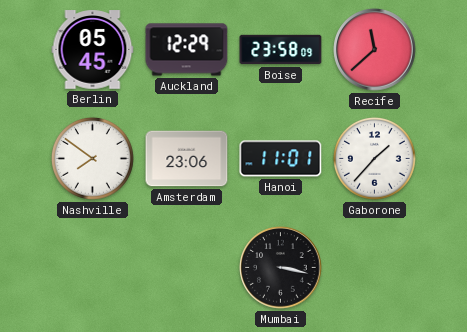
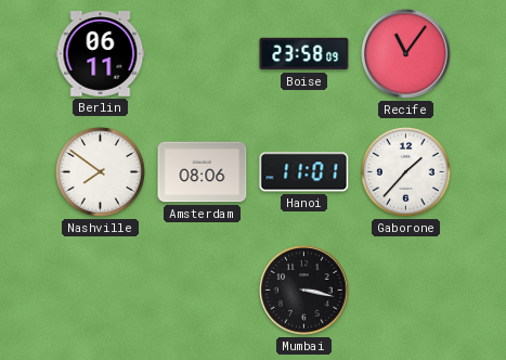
Berlin: 05:45 -> 06:11 (101, 54)
Auckland: 12:29 -> none (187, 50)
Recife: 11:38 -> 11:06 (406, 54)
Amsterdam: 23:06 -> 08:06 (203, 172)
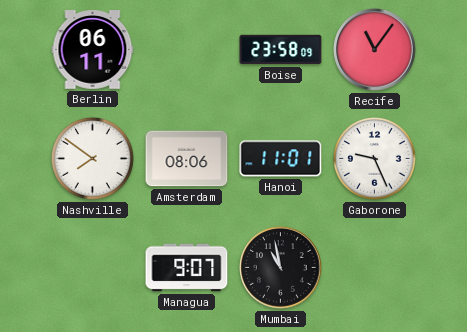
Gaborone: 1:37 -> 9:26 (374, 158)
Managua: none -> 9:07 (187, 268)
Mumbai: 3:17 -> 10:58 (281, 268)
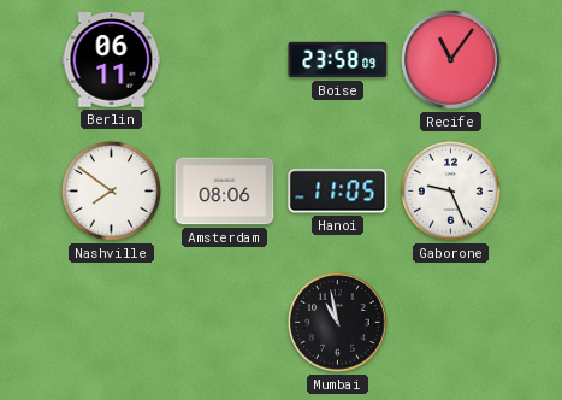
Hanoi: 11:01 -> 11:05 (338, 192)
Managua: 9:07 -> none (187, 268)
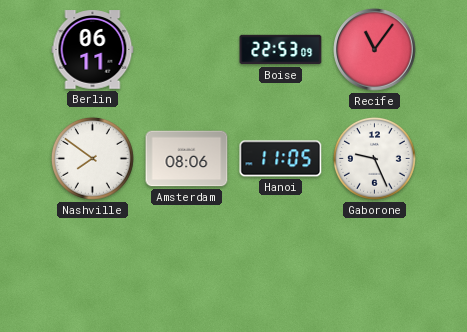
Boise: 23:58 -> 22:53 (281, 50)
Mumbai: 10:58 -> none (338, 323)
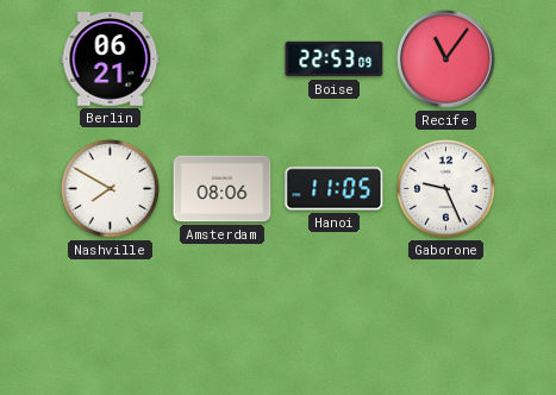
Berlin: 06:11 -> 06:21 (111, 59)
Nashville: 7:51 -> 7:50 (110, 188)
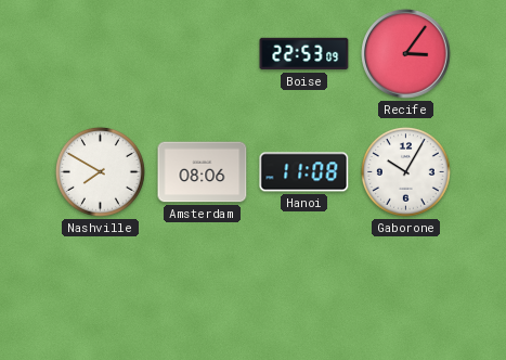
Berlin: 06:21 -> none (111, 59)
Recife: 11:06 -> 3:06 (406, 54)
Hanoi: 11:05 -> 11:08 (304, 172)
Gaborone: 9:26 -> 10:05 (405, 171)
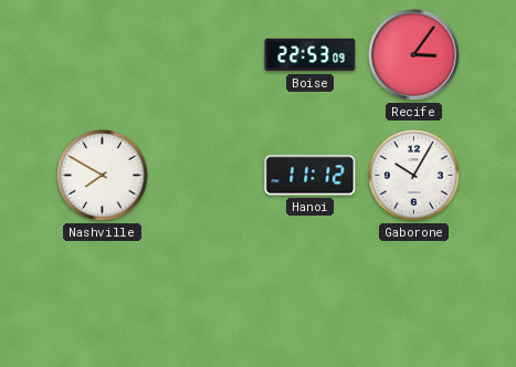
Amsterdam: 08:06 -> none (203, 172)
Hanoi: 11:08 -> 11:12 (310, 176)
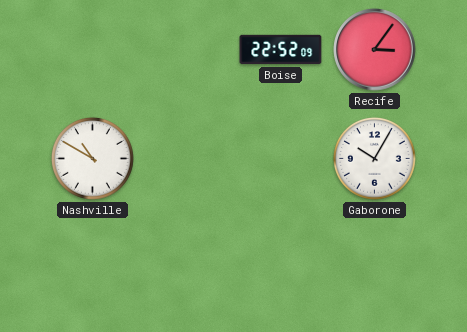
Boise: 22:53 -> 22:52 (281, 50)
Nashville: 7:50 -> 10:50 (92, 158)
Hanoi: 11:12 -> none (310, 176)
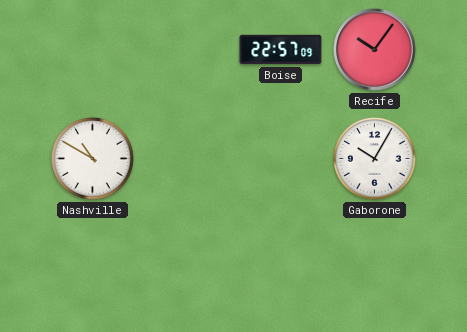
Boise: 22:52 -> 22:57 (281, 50)
Recife: 3:06 -> 10:06 (375, 50)
